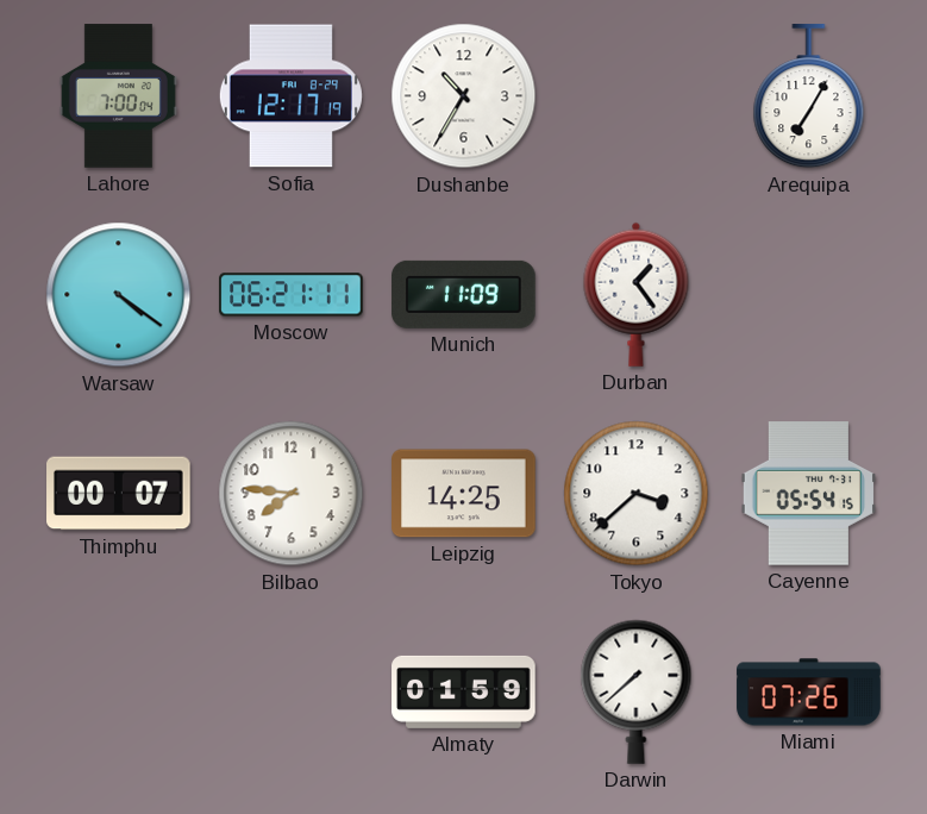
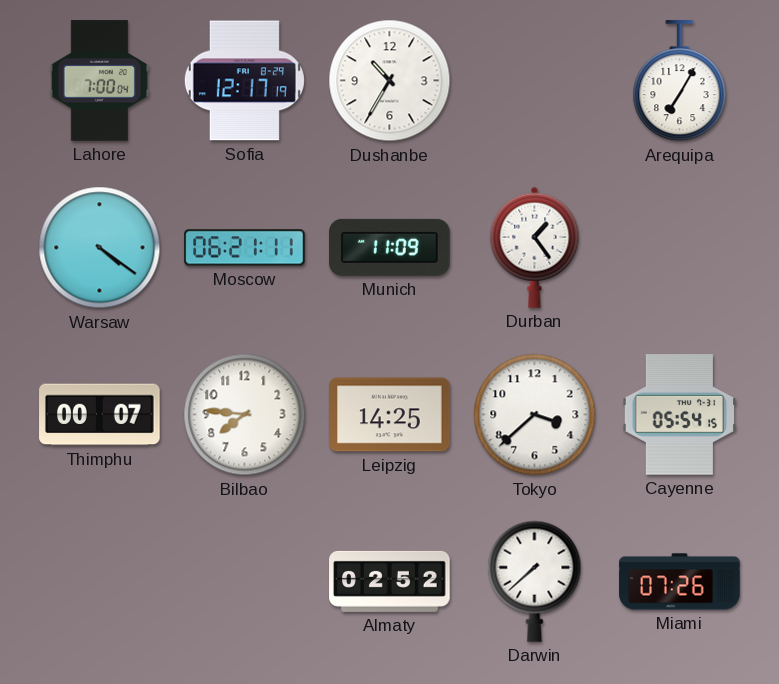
Almaty: 01:59 -> 02:52 (390, 581)
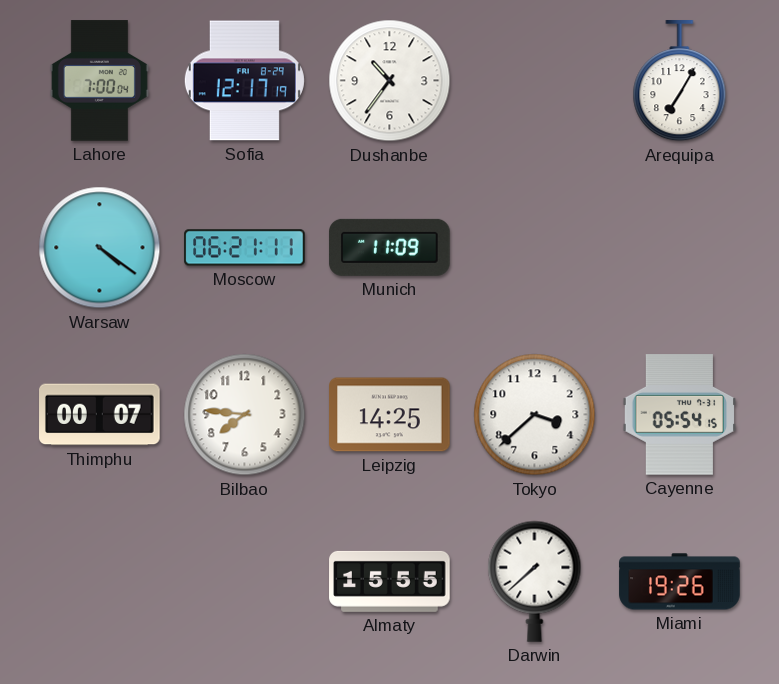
Dushanbe: 10:35 -> 10:36 (390, 81)
Durban: 1:24 -> none (535, 247)
Almaty: 02:52 -> 15:55 (390, 581)
Miami: 07:26 -> 19:26 (680, 582)
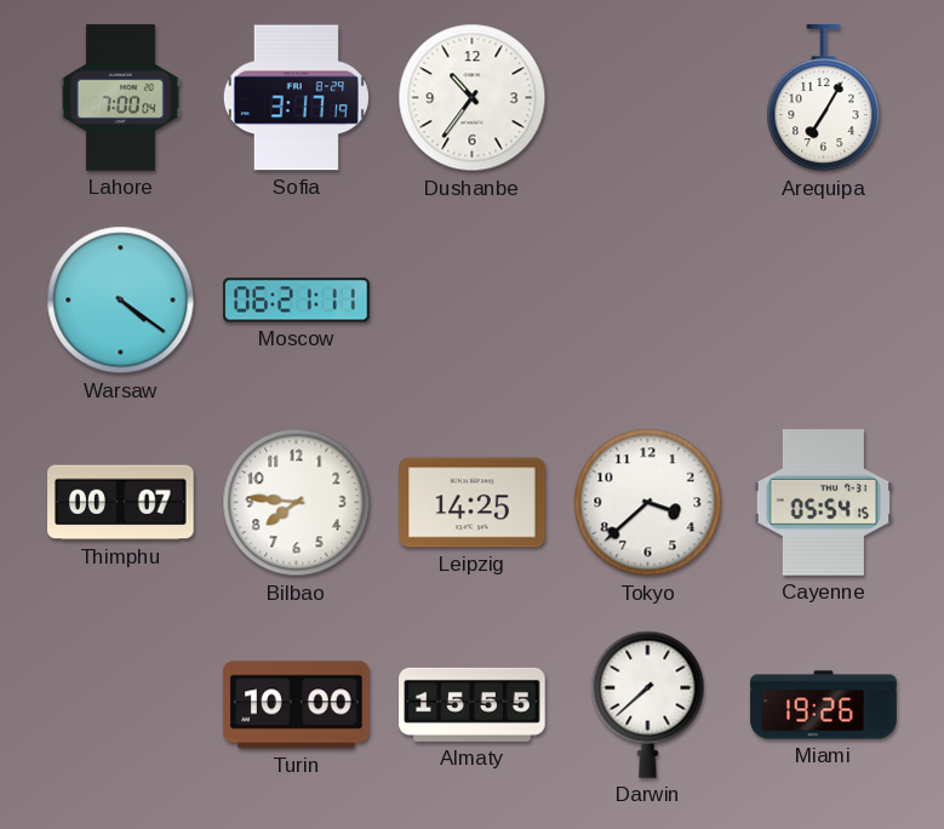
Sofia: 12:17 -> 3:17 (296, 98)
Munich: 11:09 -> none (390, 247)
Turin: none -> 10:00 (297, 705)
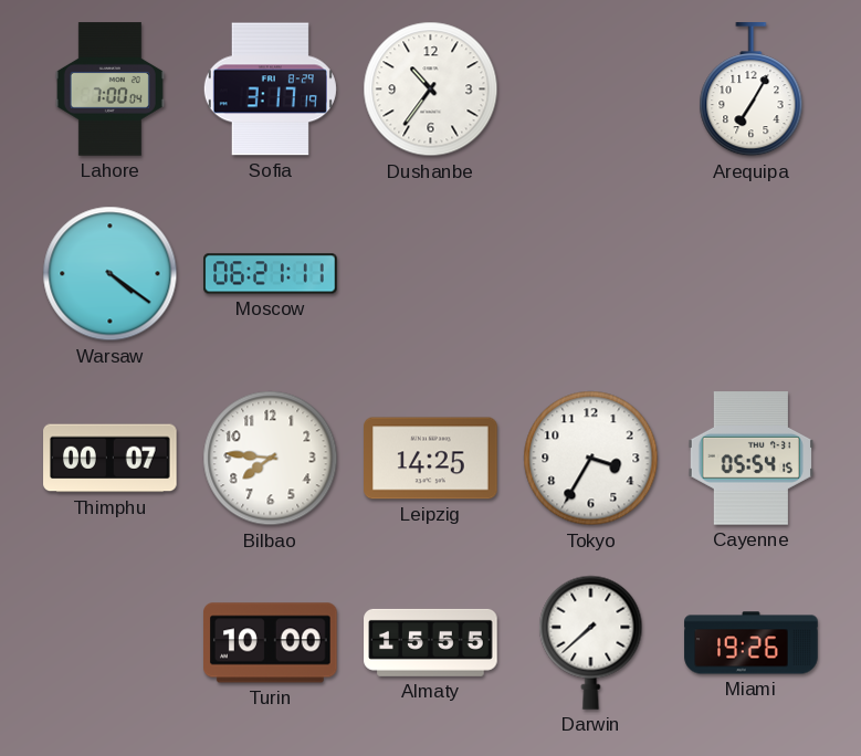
Tokyo: 3:38 -> 3:35 (591, 459)
